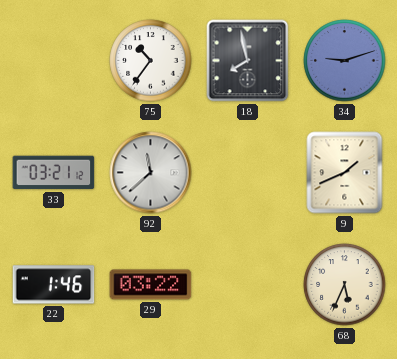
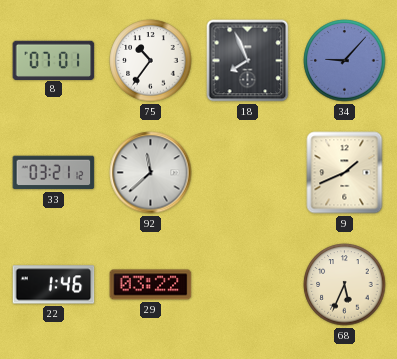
8: none -> 07:01 (54, 60)
18: 7:58 -> 7:56 (248, 61)
34: 9:12 -> 9:07 (345, 61)
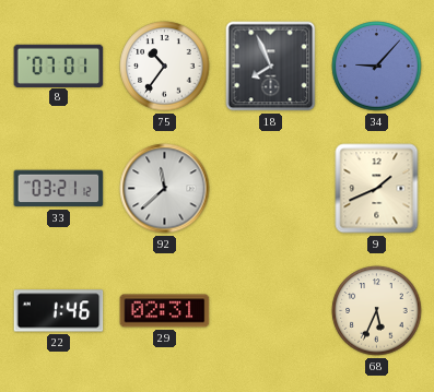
29: 03:22 -> 02:31 (165, 311)
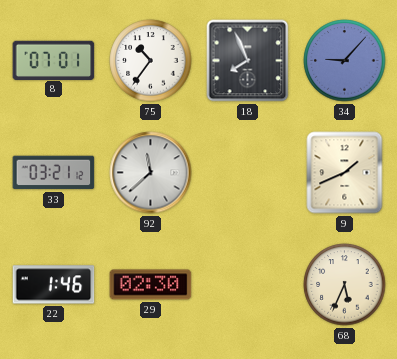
29: 02:31 -> 02:30 (151, 285)
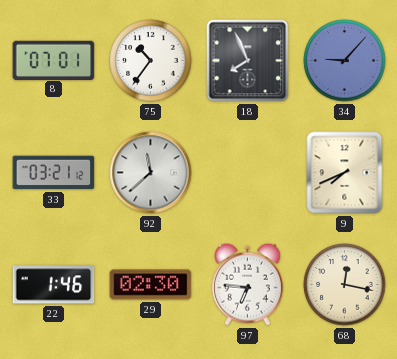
9: 1:41 -> 7:41 (345, 173)
97: none -> 6:46 (248, 284)
68: 5:34 -> 12:17 (345, 285)
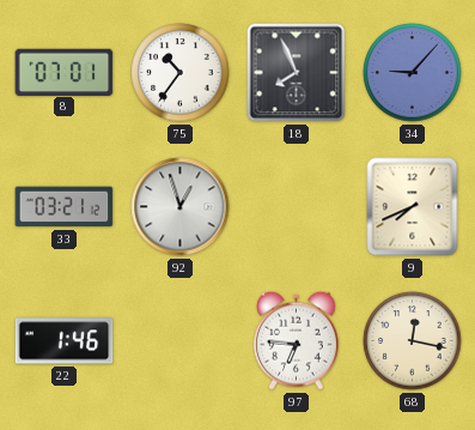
92: 11:38 -> 12:57 (181, 207)
29: 02:30 -> none (151, 285)
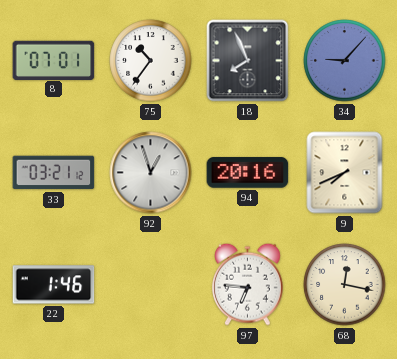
94: none -> 20:16 (248, 173)
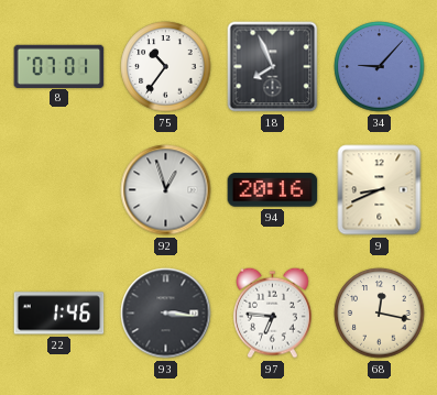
33: 03:21 -> none (54, 173)
9: 7:41 -> 8:41 (380, 190)
93: none -> 3:16 (166, 314)
